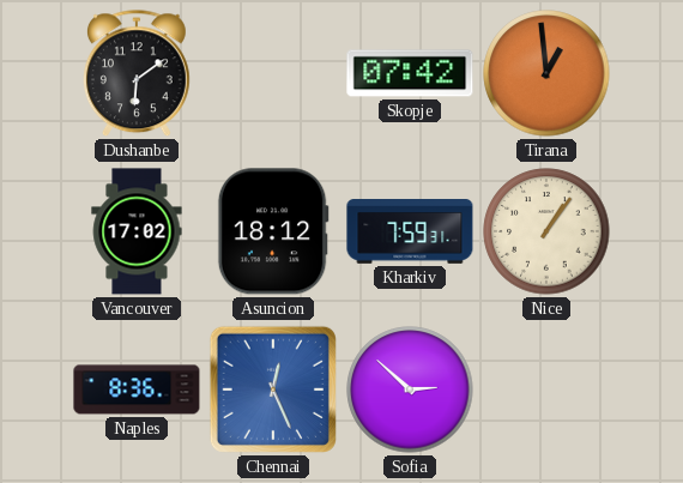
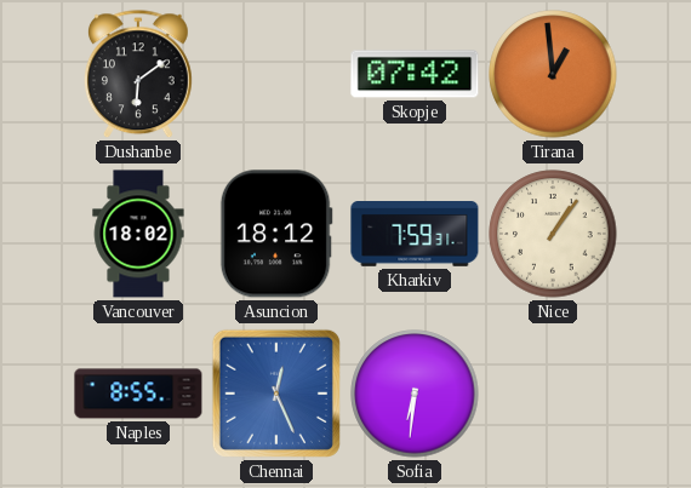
Vancouver: 17:02 -> 18:02 (138, 234)
Naples: 8:36 -> 8:55 (138, 394)
Sofia: 2:52 -> 6:31 (415, 394)
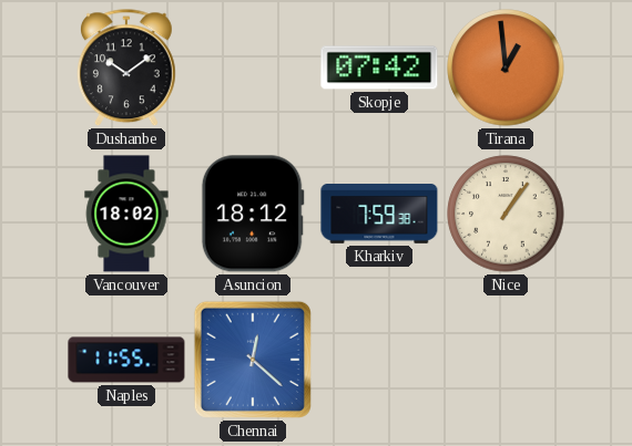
Dushanbe: 6:09 -> 10:09 (126, 69)
Kharkiv: 7:59:31 -> 7:59:38 (379, 214)
Naples: 8:55 -> 11:55 (126, 360)
Chennai: 12:26 -> 12:22 (253, 360)
Sofia: 6:31 -> none (415, 394)
